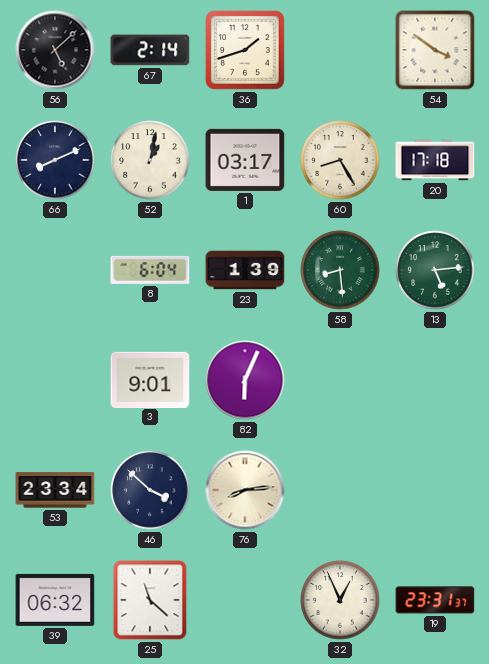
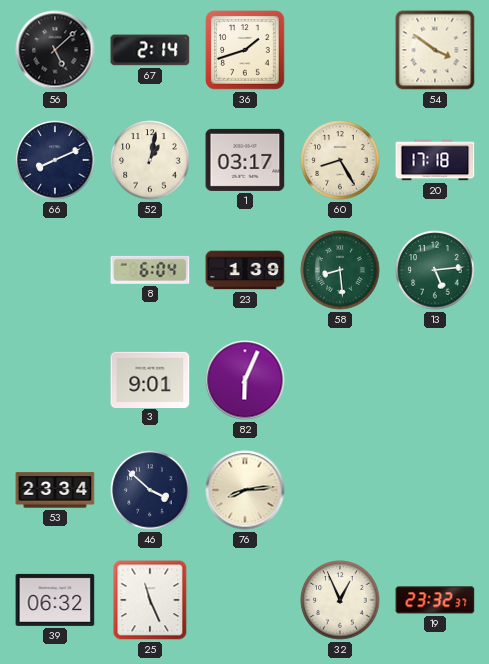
25: 11:22 -> 11:26 (150, 600)
19: 23:31 -> 23:32 (435, 600)
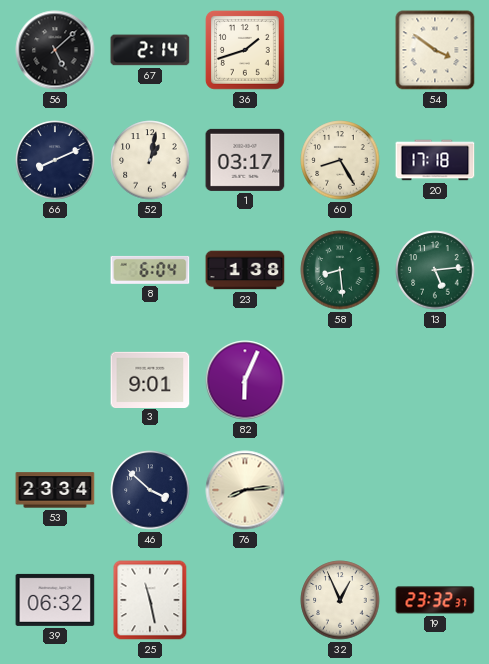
23: 1:39 -> 1:38 (245, 270)
25: 11:26 -> 11:28 (150, 600)
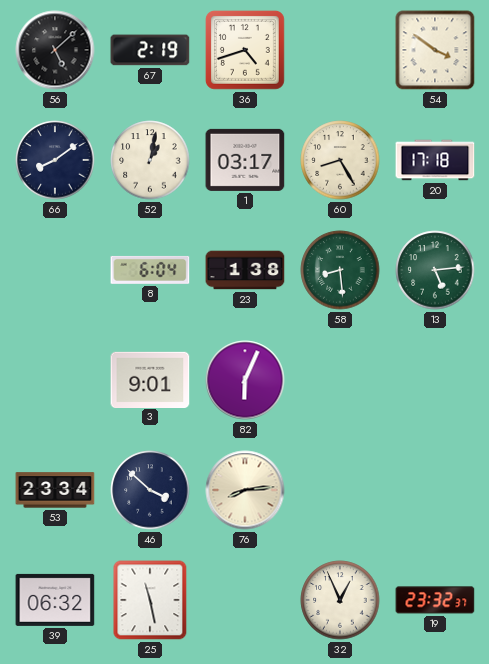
67: 2:14 -> 2:19 (150, 50)
36: 1:42 -> 4:42 (245, 50)
66: 8:11 -> 8:09 (55, 160)
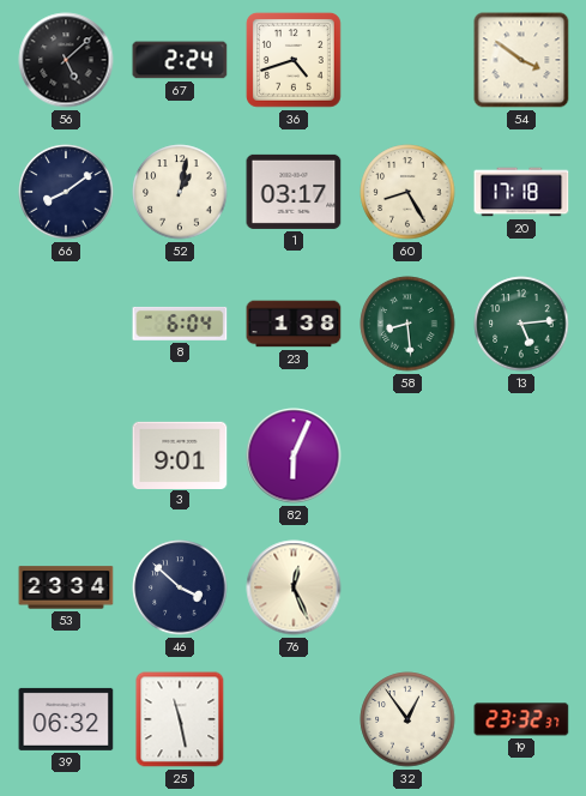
67: 2:19 -> 2:24 (180, 60)
76: 8:14 -> 12:26 (294, 587)
32: 12:56 -> 12:54 (407, 719)
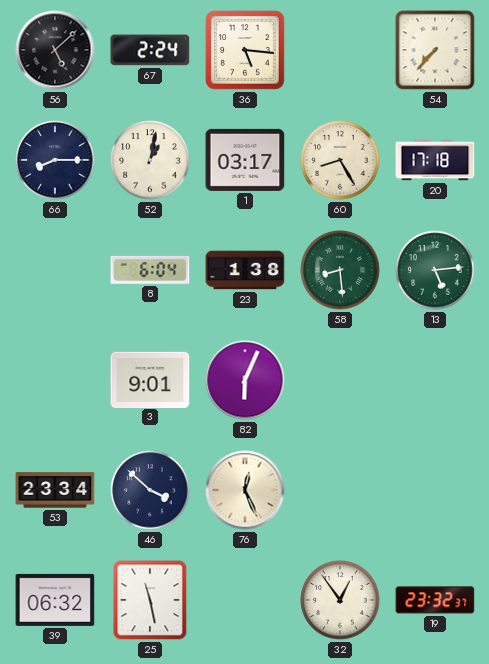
36: 4:42 -> 5:16 (245, 50)
54: 3:51 -> 7:37 (435, 50)
66: 8:09 -> 8:15 (55, 160)
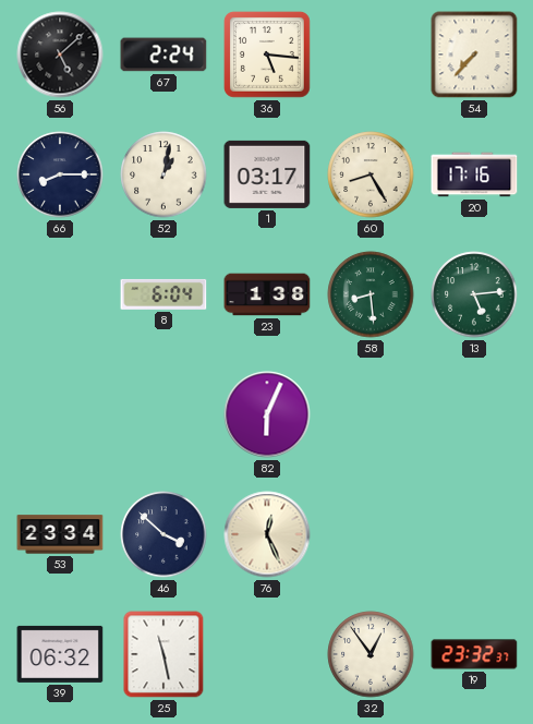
20: 17:18 -> 17:16 (474, 174)
3: 9:01 -> none (150, 379)
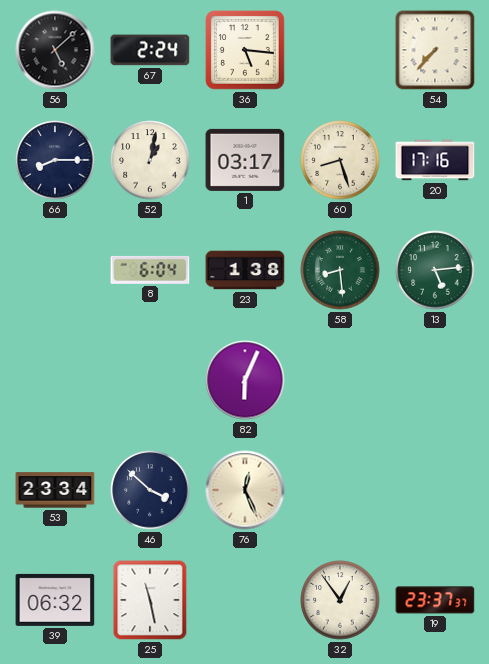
60: 8:25 -> 8:27 (340, 160)
19: 23:32 -> 23:37 (435, 600)
